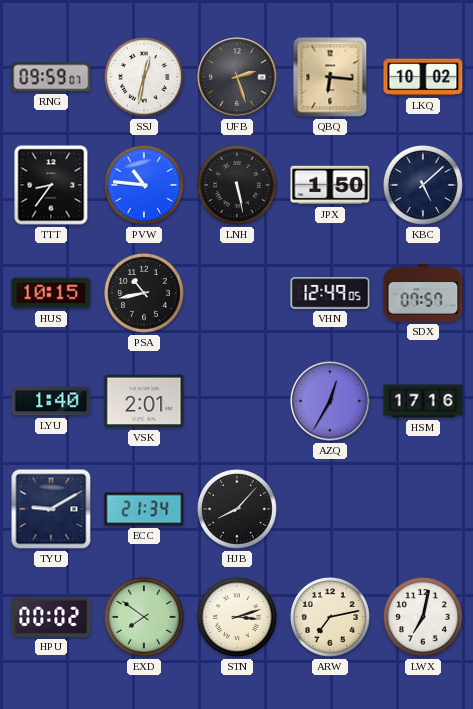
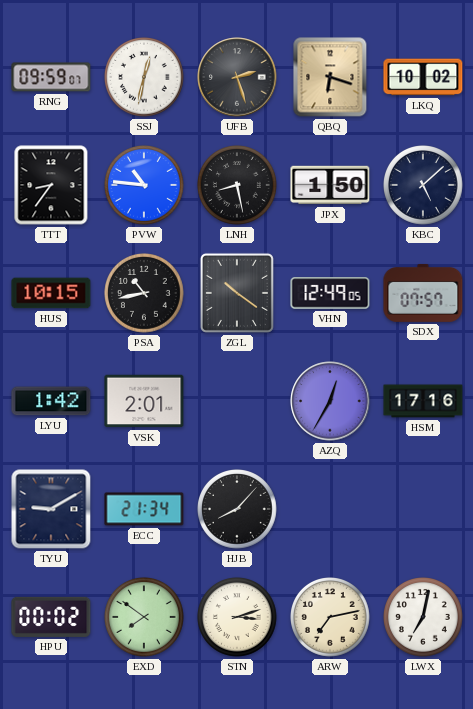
QBQ: 6:16 -> 6:18 (330, 77)
LNH: 5:28 -> 8:28 (238, 186)
ZGL: none -> 10:21 (237, 293)
LYU: 1:40 -> 1:42 (51, 401)
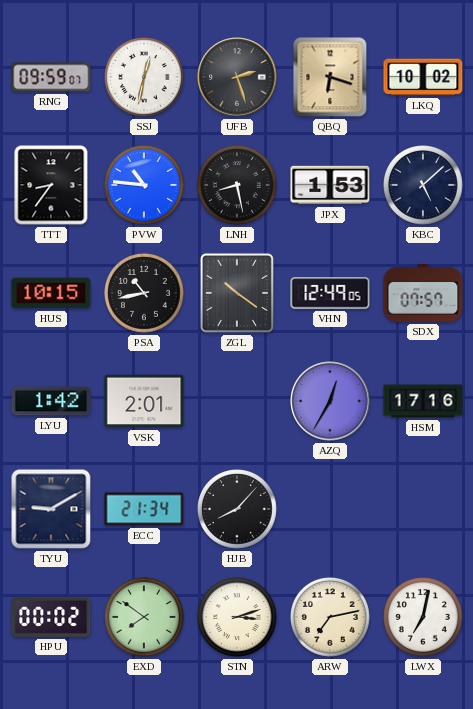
JPX: 1:50 -> 1:53 (330, 185)
